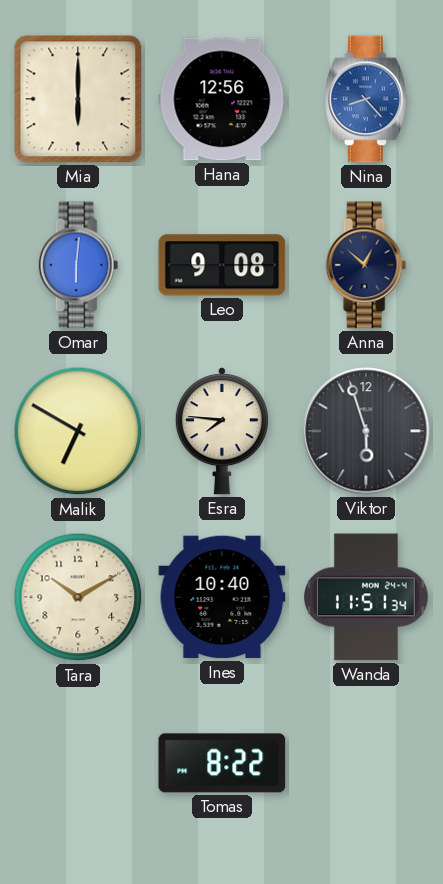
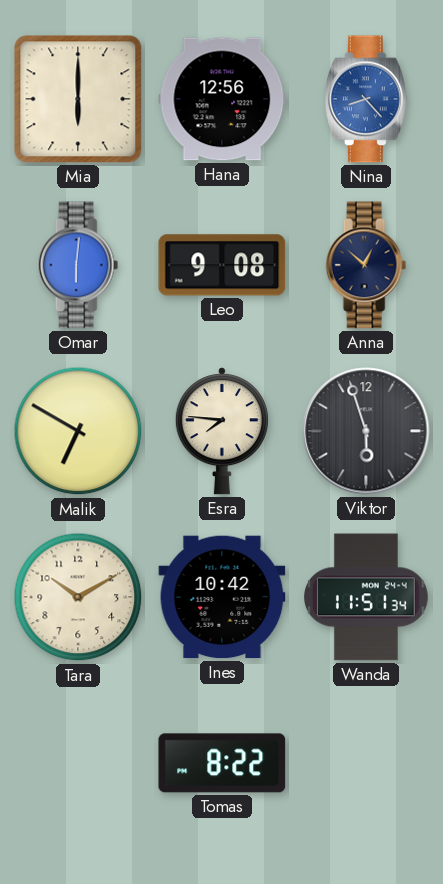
Ines: 10:40 -> 10:42 (222, 597)
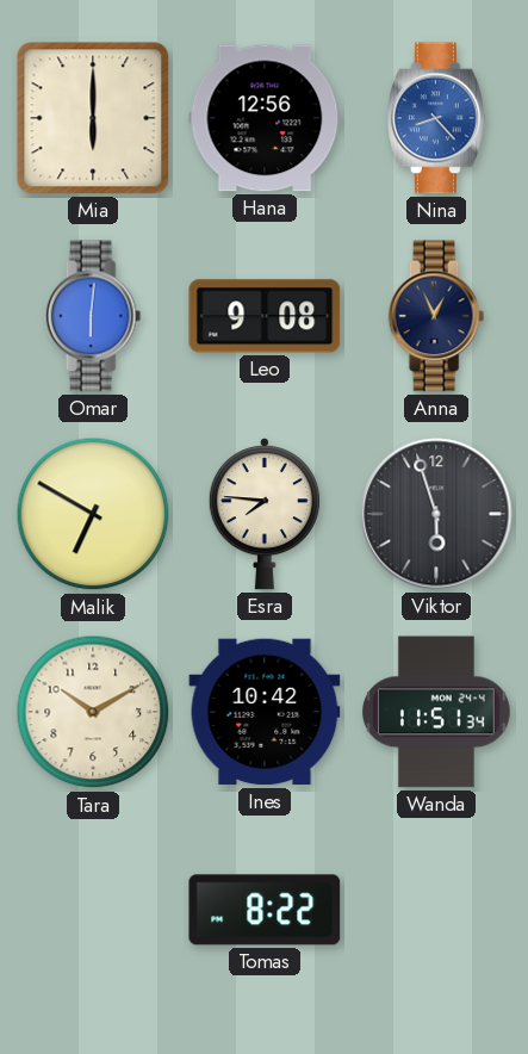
Anna: 12:52 -> 12:56 (436, 316)
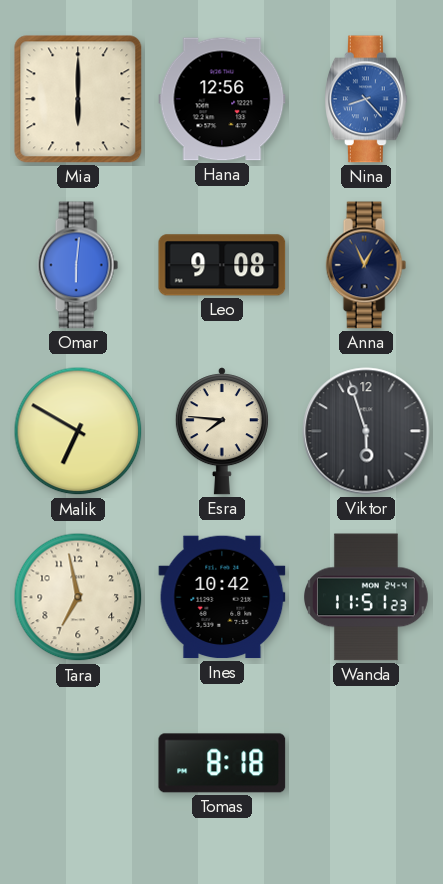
Tara: 10:10 -> 6:58 (78, 597)
Wanda: 11:51:34 -> 11:51:23 (367, 597)
Tomas: 8:22 -> 8:18 (222, 763)
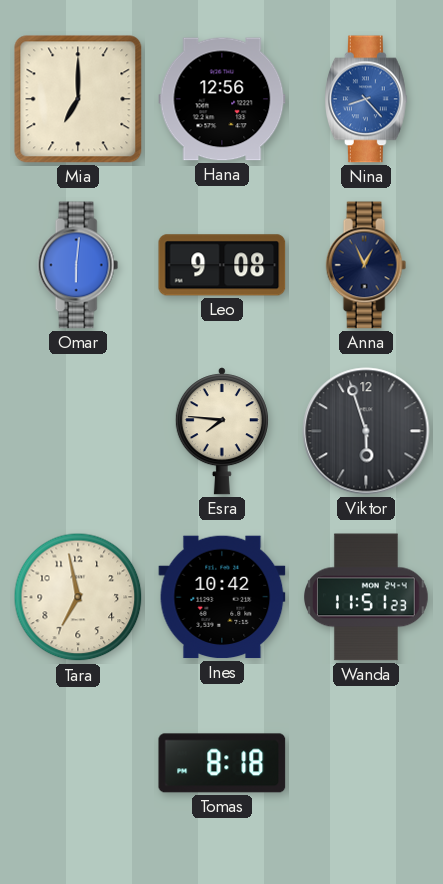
Mia: 6:00 -> 7:00 (78, 99)
Malik: 6:50 -> none (78, 431)
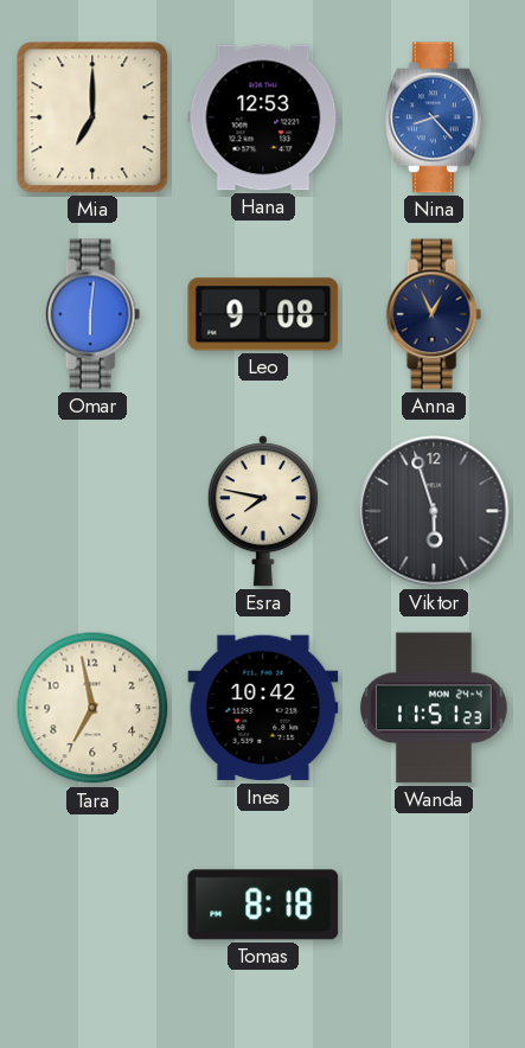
Hana: 12:56 -> 12:53 (263, 117)
Esra: 7:46 -> 7:47 (263, 511)
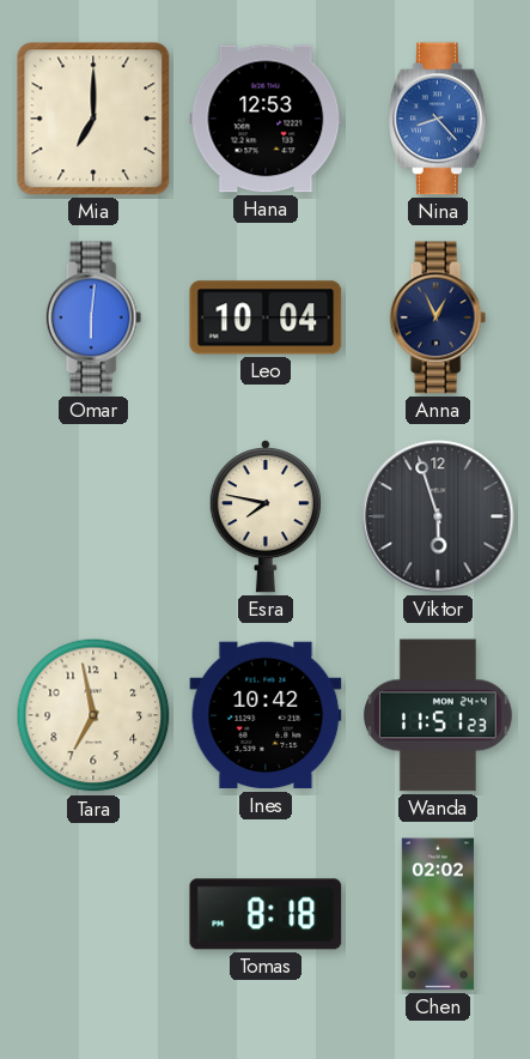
Leo: 9:08 -> 10:04 (266, 317)
Chen: none -> 02:02 (438, 914)
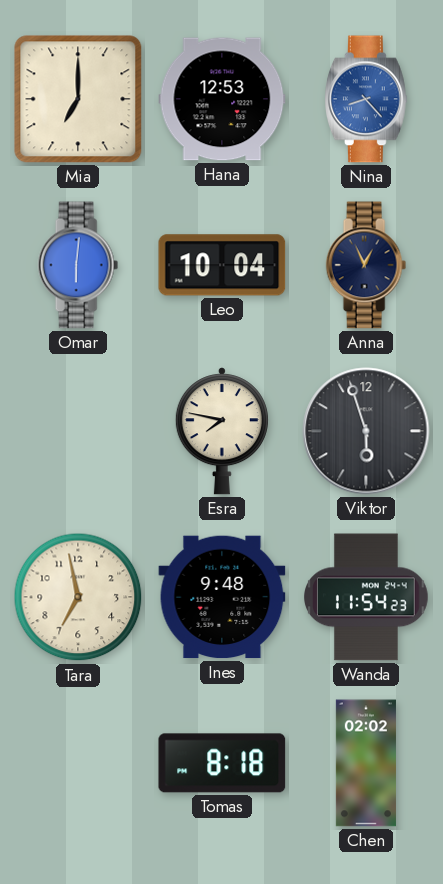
Ines: 10:42 -> 9:48 (222, 597)
Wanda: 11:51 -> 11:54 (367, 597)
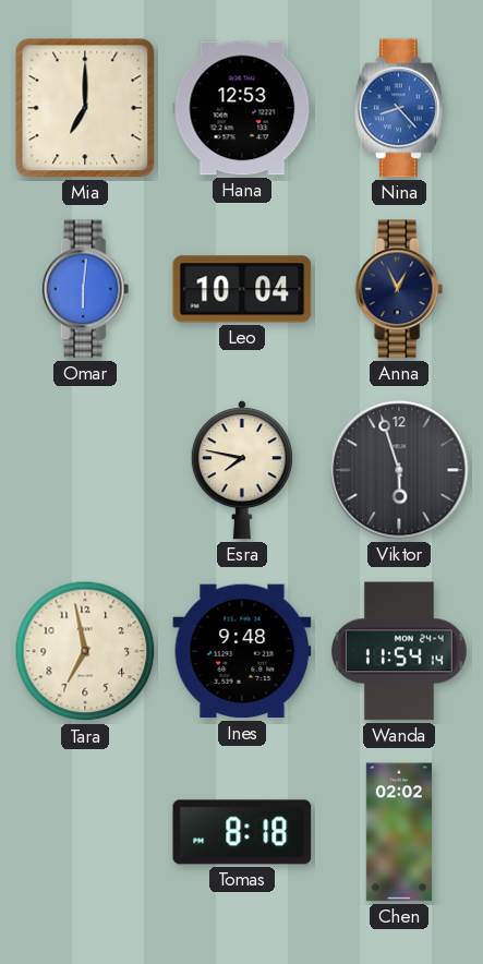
Wanda: 11:54:23 -> 11:54:14 (400, 651)
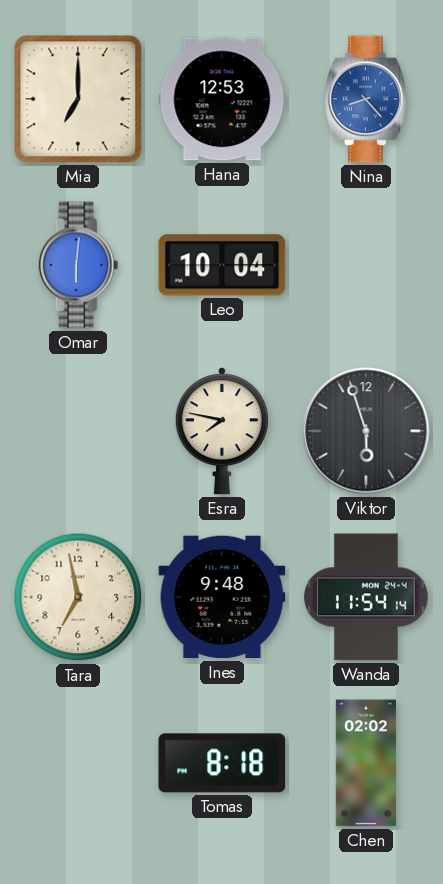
Anna: 12:56 -> none (399, 289)
